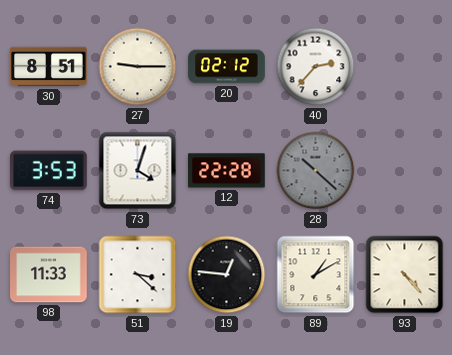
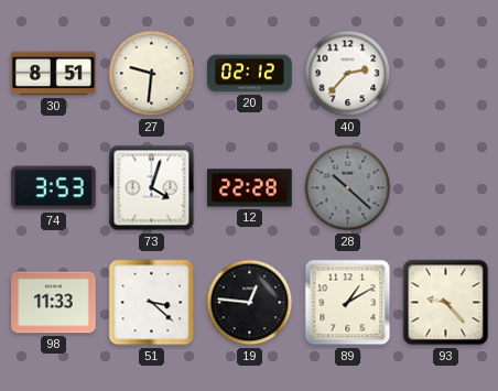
27: 9:15 -> 9:31 (152, 74)
93: 4:23 -> 9:23 (446, 303)
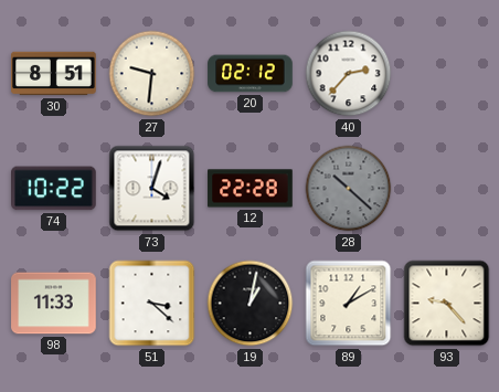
74: 3:53 -> 10:22 (54, 189)
19: 12:46 -> 1:02 (251, 304)
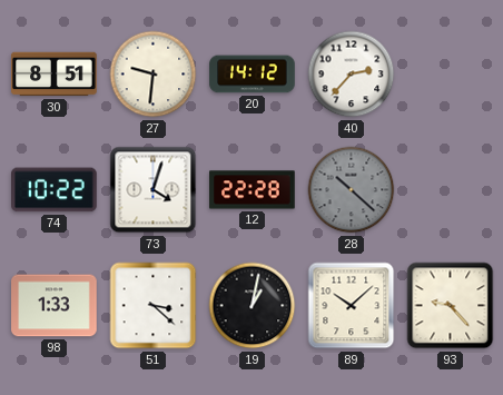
20: 02:12 -> 14:12 (253, 75)
98: 11:33 -> 1:33 (55, 306)
89: 1:10 -> 10:08 (352, 306)
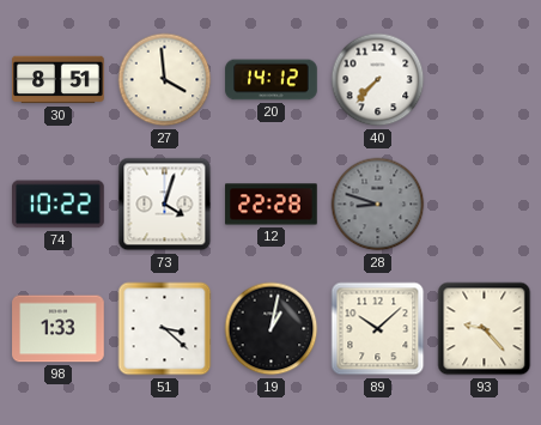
27: 9:31 -> 3:59 (165, 80)
40: 2:37 -> 7:37 (378, 80)
28: 10:22 -> 8:48 (378, 205)
